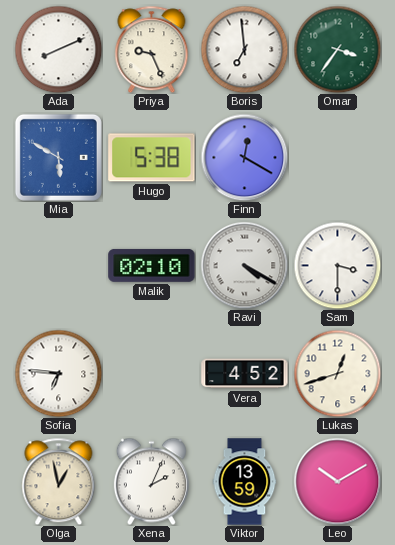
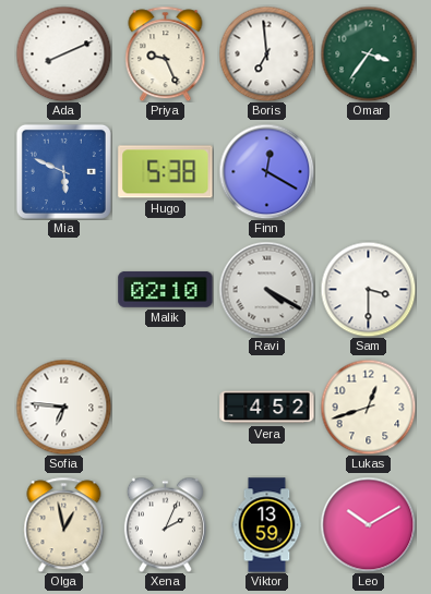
Mia: 5:50 -> 5:49 (63, 171)
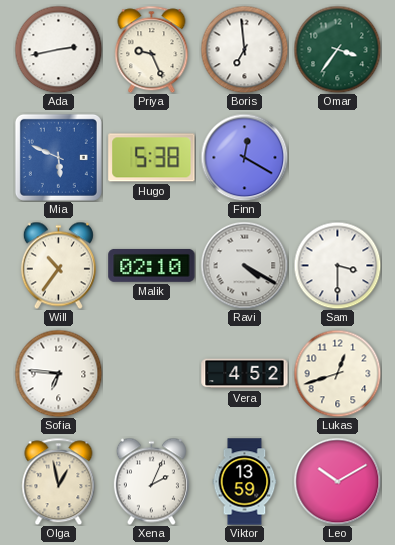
Ada: 8:11 -> 2:43 (58, 49)
Will: none -> 10:36 (58, 265)
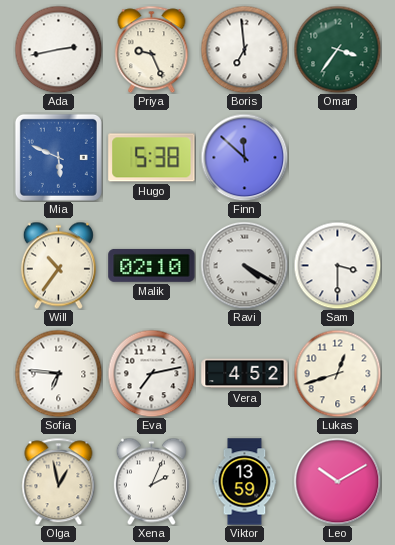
Finn: 12:20 -> 11:52 (244, 157)
Eva: none -> 7:13 (151, 373)
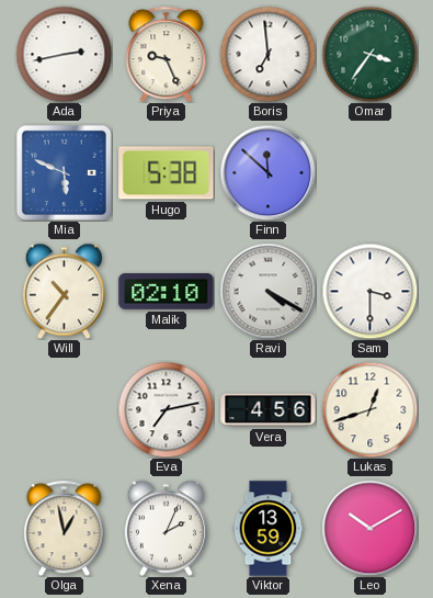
Sofia: 6:46 -> none (58, 373)
Vera: 4:52 -> 4:56 (269, 410)
